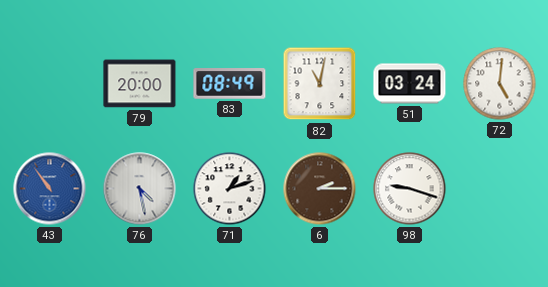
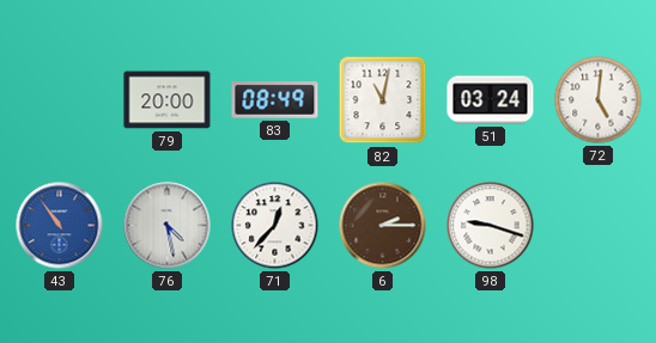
71: 1:12 -> 12:37 (275, 226)
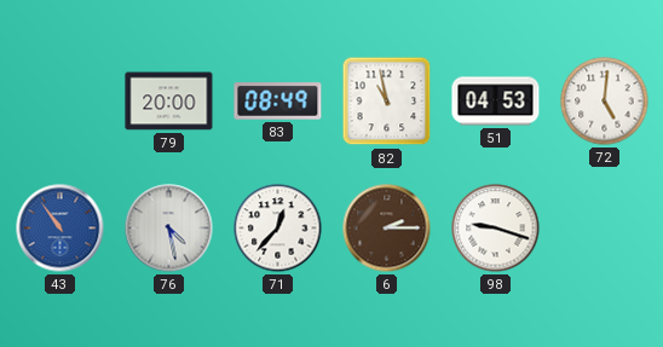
82: 11:02 -> 10:58 (387, 102)
51: 03:24 -> 04:53 (496, 102)
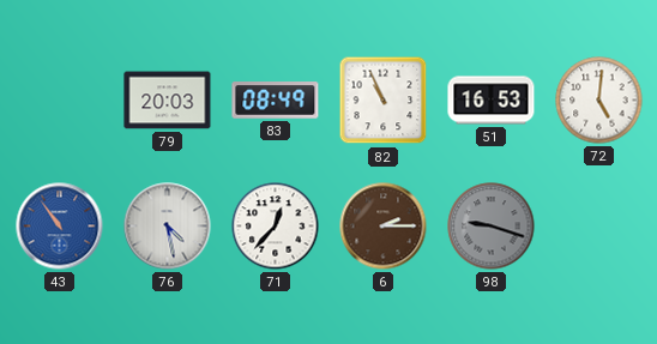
79: 20:00 -> 20:03 (168, 101)
82: 10:58 -> 10:56 (384, 101)
51: 04:53 -> 16:53 (492, 101)
98 dial: white -> grey (492, 227)
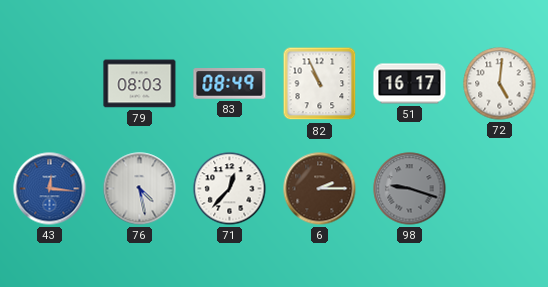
79: 20:03 -> 08:03 (140, 84)
51: 16:53 -> 16:17 (410, 84)
43: 10:54 -> 12:16 (50, 189)
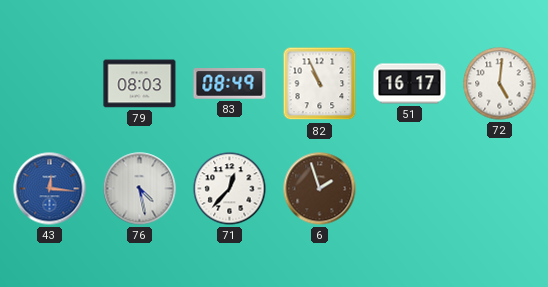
6: 2:15 -> 1:57 (320, 189)
98: 9:18 -> none (410, 189)
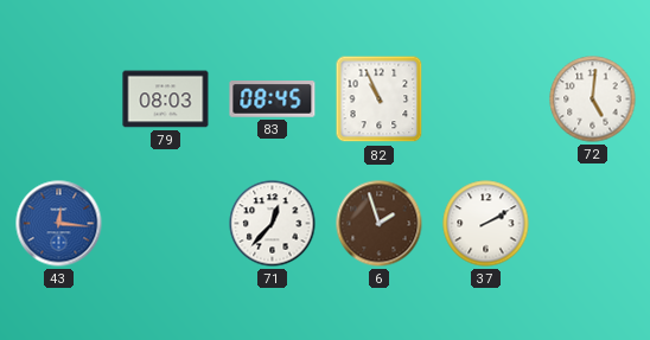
83: 08:49 -> 08:45 (273, 100)
51: 16:17 -> none (410, 84)
76: 4:28 -> none (140, 189)
37: none -> 2:10 (486, 224)
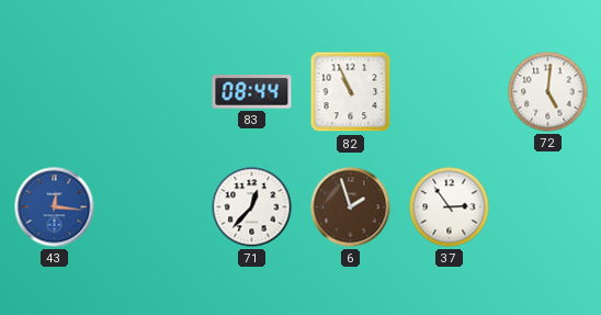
79: 08:03 -> none (166, 100)
83: 08:45 -> 08:44 (252, 92)
37: 2:10 -> 2:54 (450, 207)
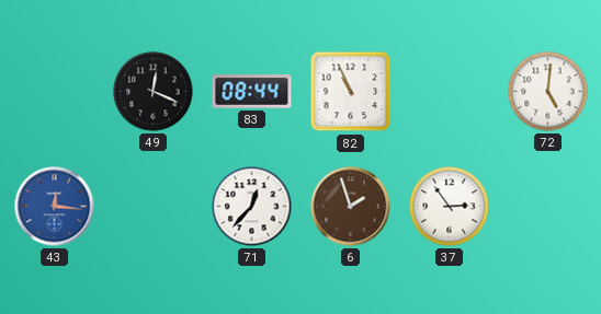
49: none -> 12:19 (154, 92)
